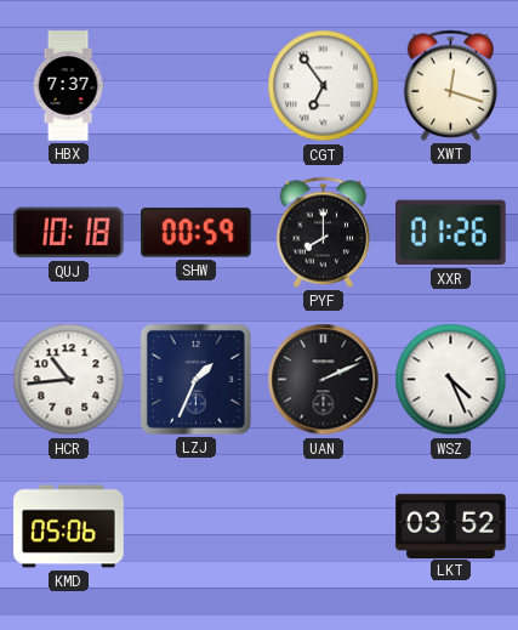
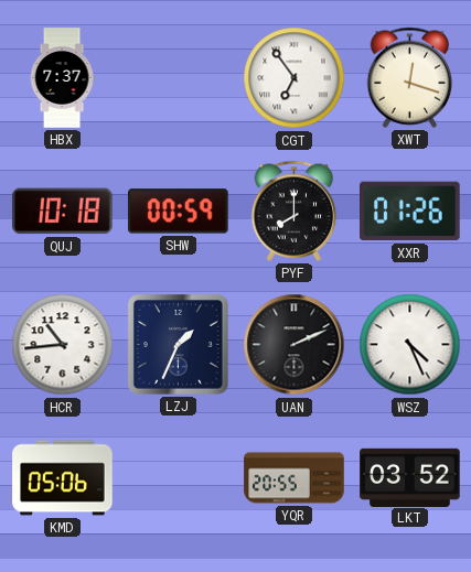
YQR: none -> 20:55 (295, 478)
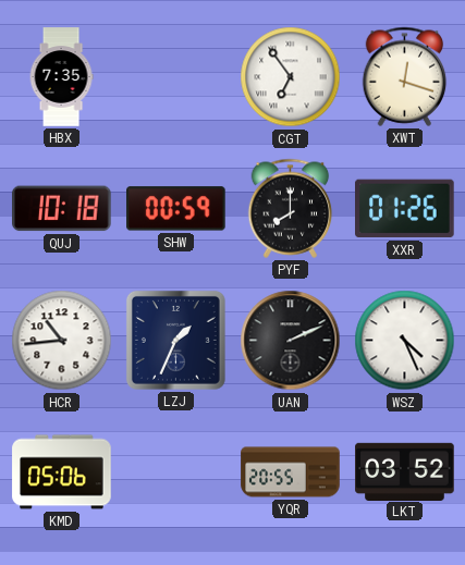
HBX: 7:37 -> 7:35 (61, 77)
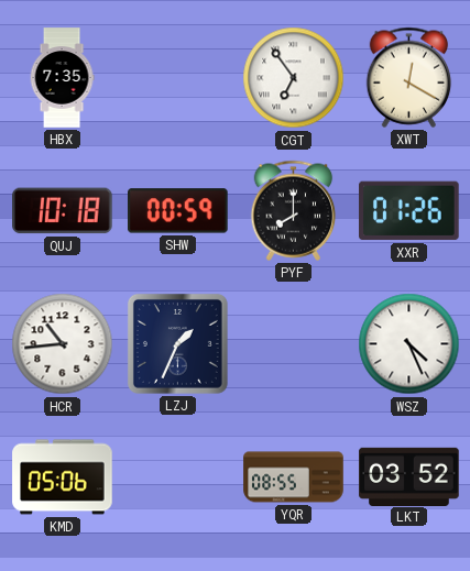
XWT: 12:18 -> 12:20 (409, 77)
UAN: 2:11 -> none (291, 341)
YQR: 20:55 -> 08:55 (294, 477)
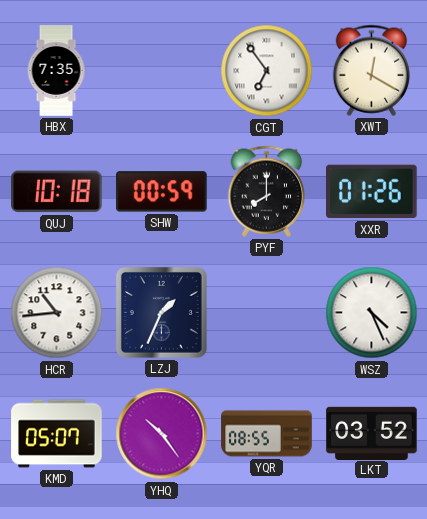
KMD: 05:06 -> 05:07 (57, 434)
YHQ: none -> 10:24 (162, 434)
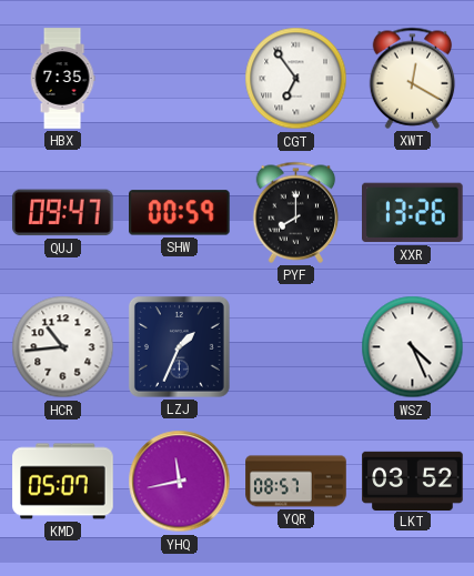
QUJ: 10:18 -> 09:47 (63, 213)
XXR: 01:26 -> 13:26 (413, 213)
YHQ: 10:24 -> 11:43 (180, 482)
YQR: 08:55 -> 08:57 (296, 482)
